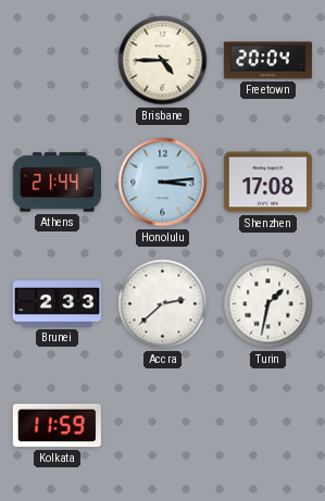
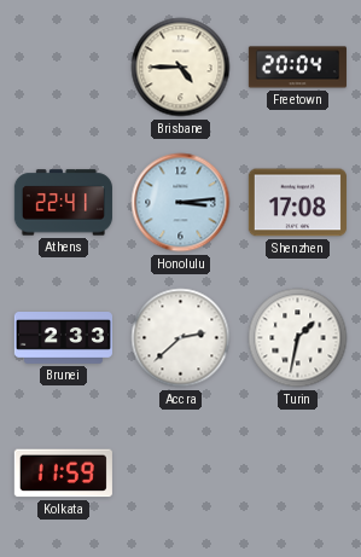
Athens: 21:44 -> 22:41 (63, 203)
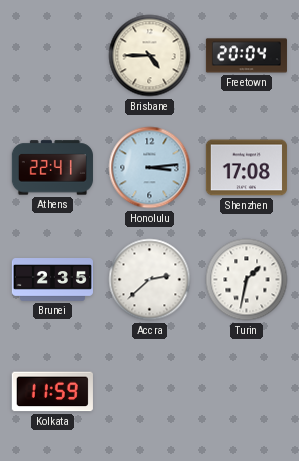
Brunei: 2:33 -> 2:35 (52, 280)
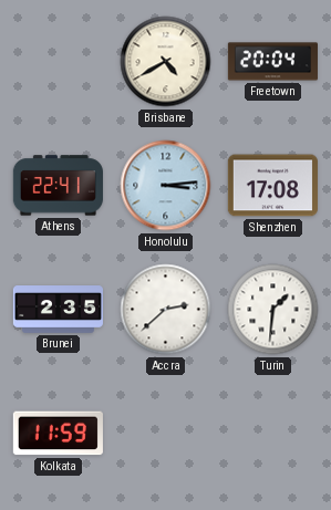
Brisbane: 4:45 -> 4:40 (166, 62)
Turin: 1:32 -> 1:31 (273, 310)
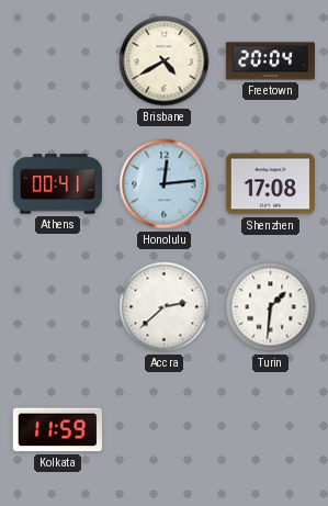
Athens: 22:41 -> 00:41 (57, 184)
Honolulu: 3:14 -> 12:14 (165, 184)
Brunei: 2:35 -> none (58, 310)
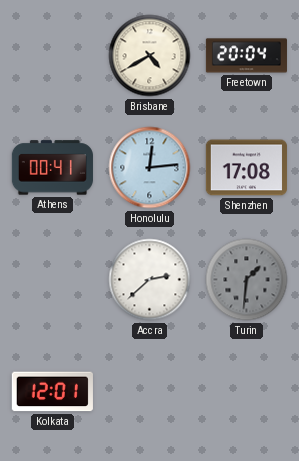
Turin dial: white -> grey (247, 280)
Kolkata: 11:59 -> 12:01 (52, 392)
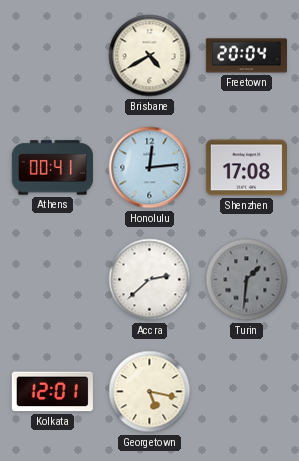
Georgetown: none -> 5:17 (150, 392)
